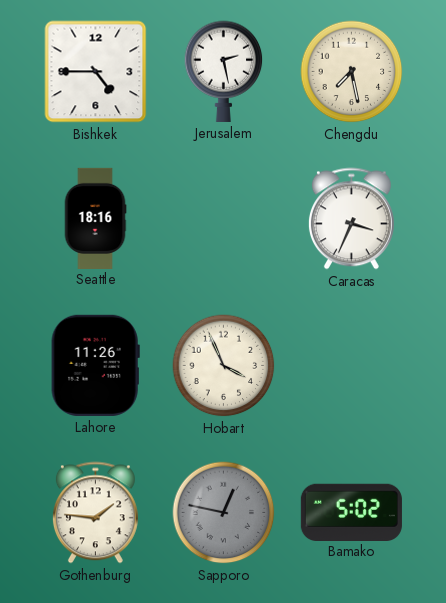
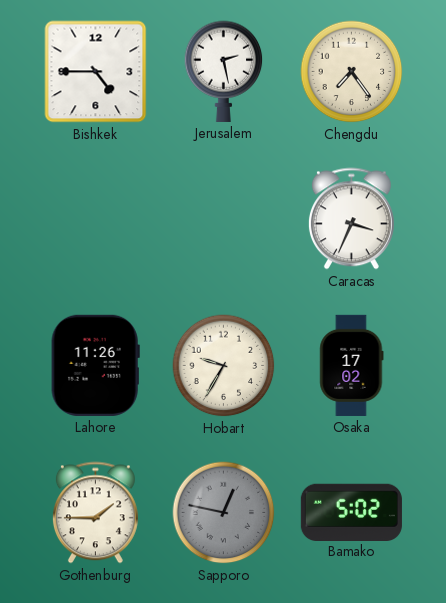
Chengdu: 7:28 -> 7:24 (352, 72)
Seattle: 18:16 -> none (95, 218)
Hobart: 3:56 -> 9:35 (224, 366)
Osaka: none -> 17:02 (352, 365)
Gothenburg: 1:46 -> 1:45 (95, 513)
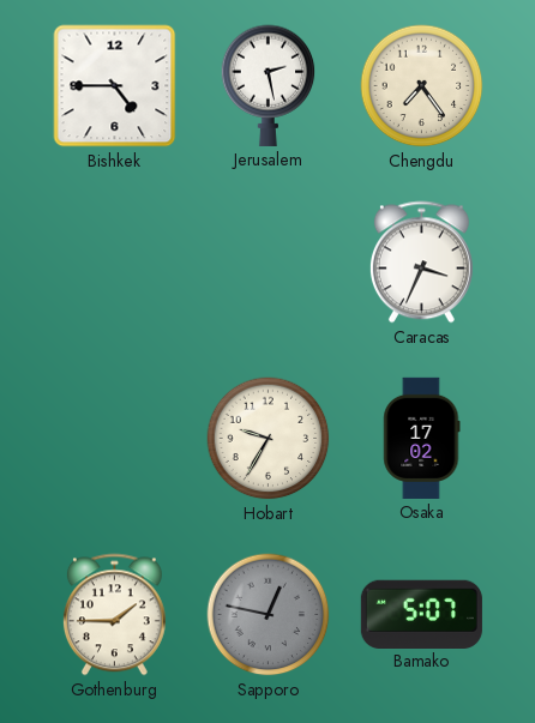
Lahore: 11:26 -> none (95, 365)
Bamako: 5:02 -> 5:07 (421, 614)
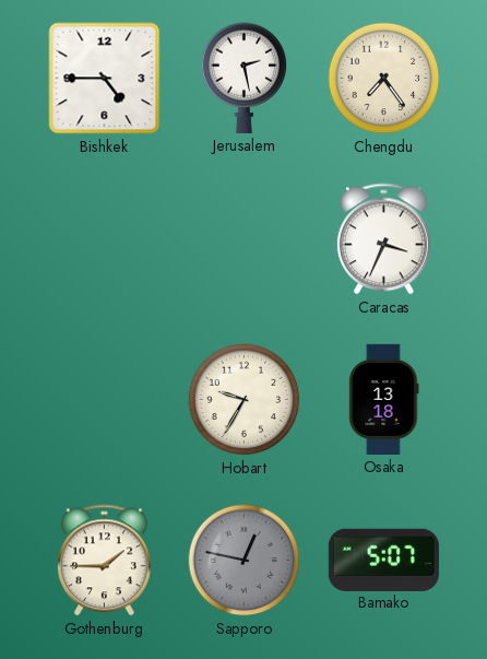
Osaka: 17:02 -> 13:18 (384, 399)
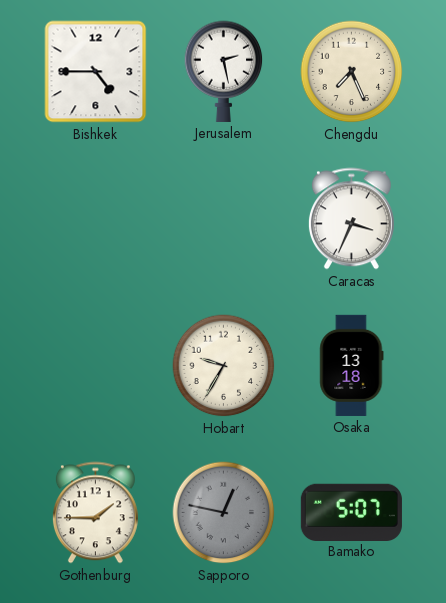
Chengdu: 7:24 -> 7:26 (352, 72)
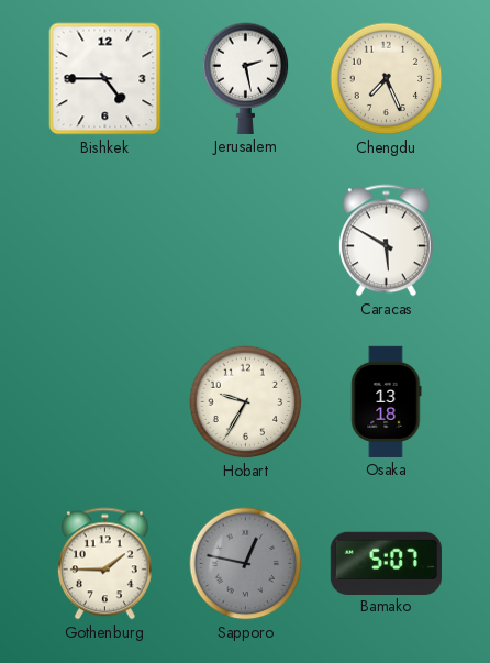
Caracas: 3:34 -> 5:50 (386, 241)
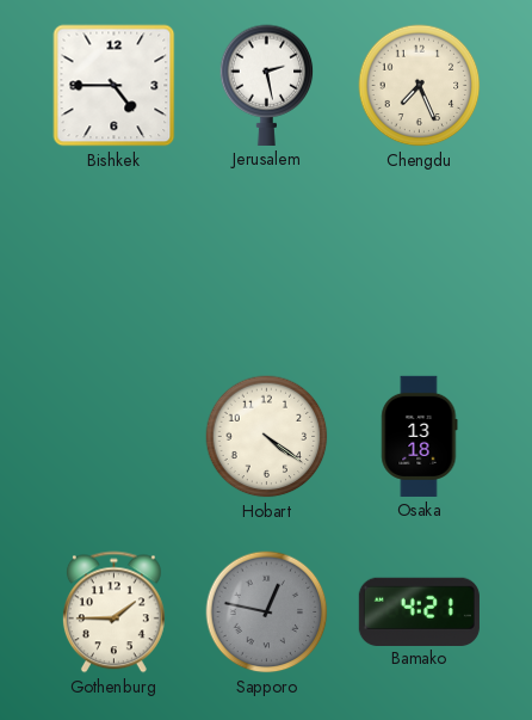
Caracas: 5:50 -> none (386, 241)
Hobart: 9:35 -> 4:21 (267, 437)
Bamako: 5:07 -> 4:21 (419, 611)
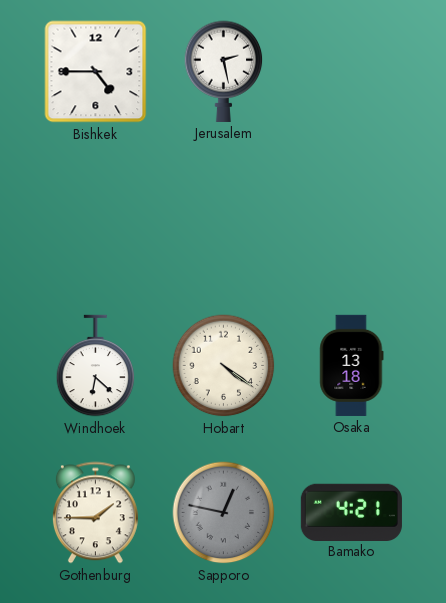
Chengdu: 7:26 -> none (420, 86)
Windhoek: none -> 6:22 (96, 366)
